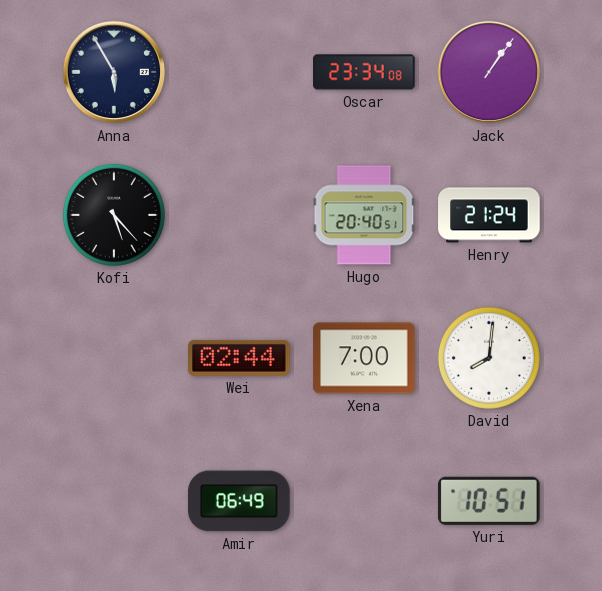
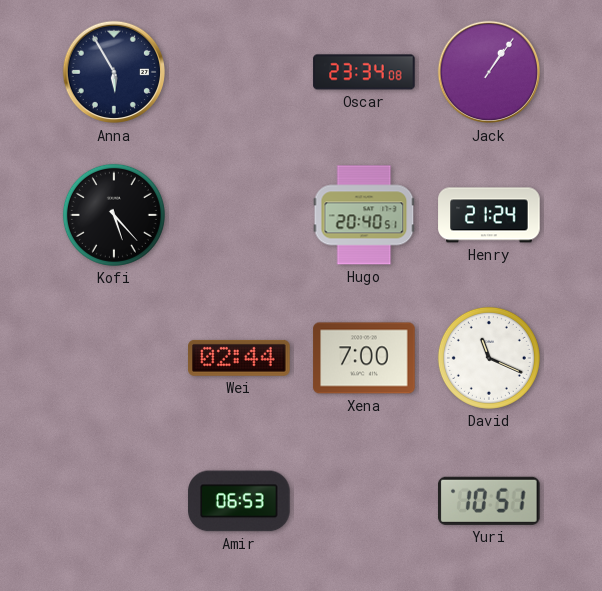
David: 8:01 -> 11:19 (489, 358)
Amir: 06:49 -> 06:53 (239, 501)
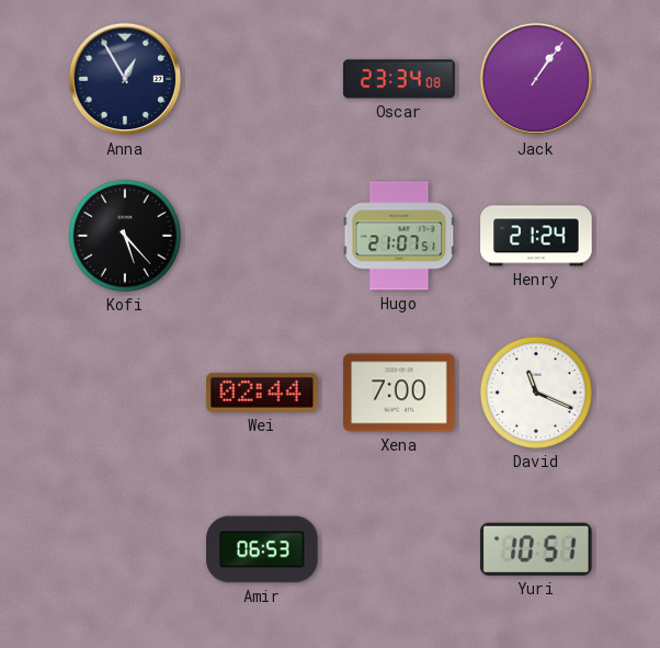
Anna: 5:55 -> 12:55 (125, 79)
Hugo: 20:40 -> 21:07 (399, 236)
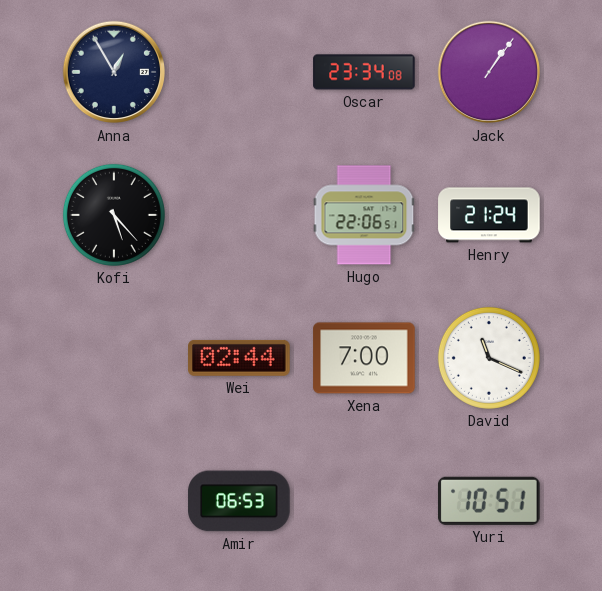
Hugo: 21:07 -> 22:06 (364, 215)
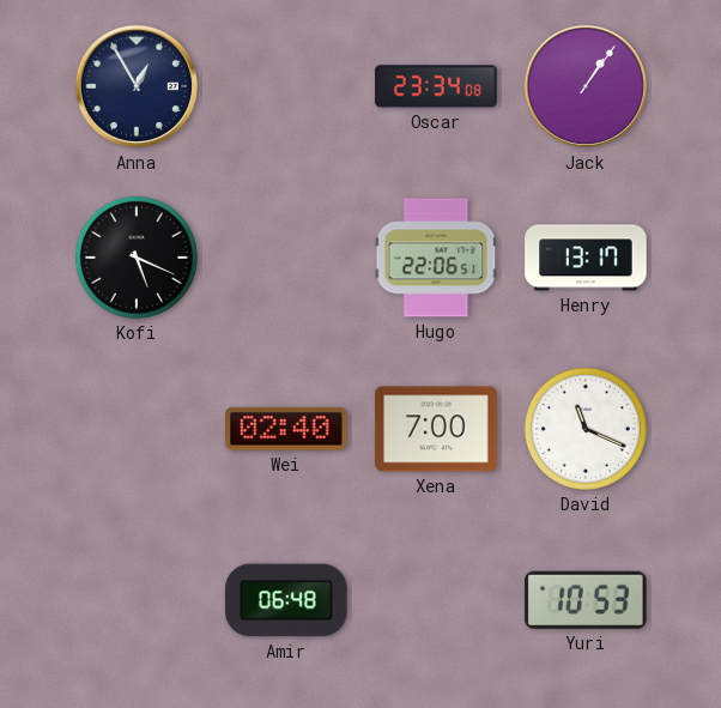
Kofi: 5:23 -> 5:19 (137, 258)
Henry: 21:24 -> 13:17 (586, 258)
Wei: 02:44 -> 02:40 (286, 429)
Amir: 06:53 -> 06:48 (286, 600)
Yuri: 10:51 -> 10:53 (587, 600)
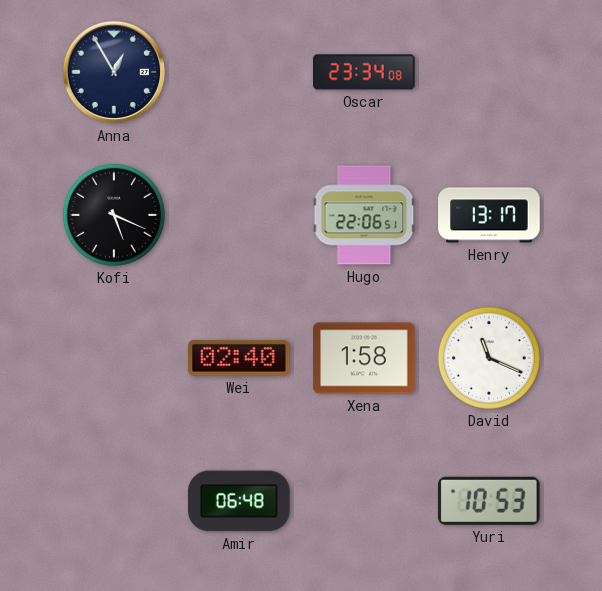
Jack: 1:06 -> none (586, 86)
Xena: 7:00 -> 1:58 (364, 358)
